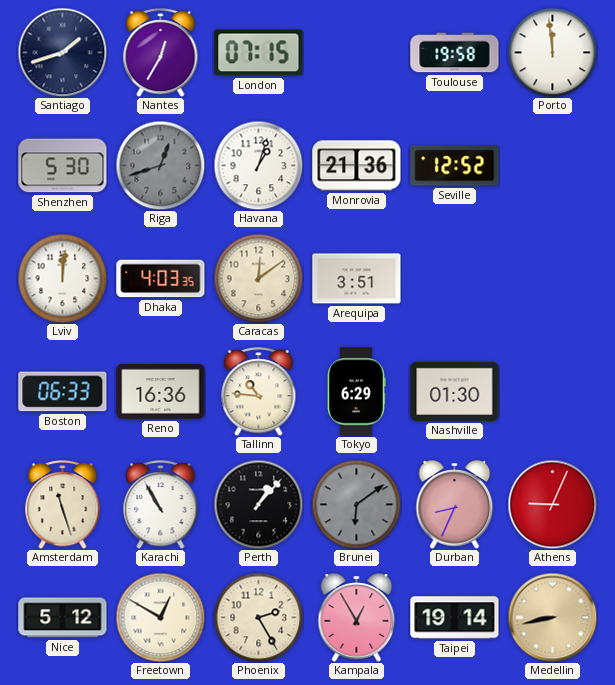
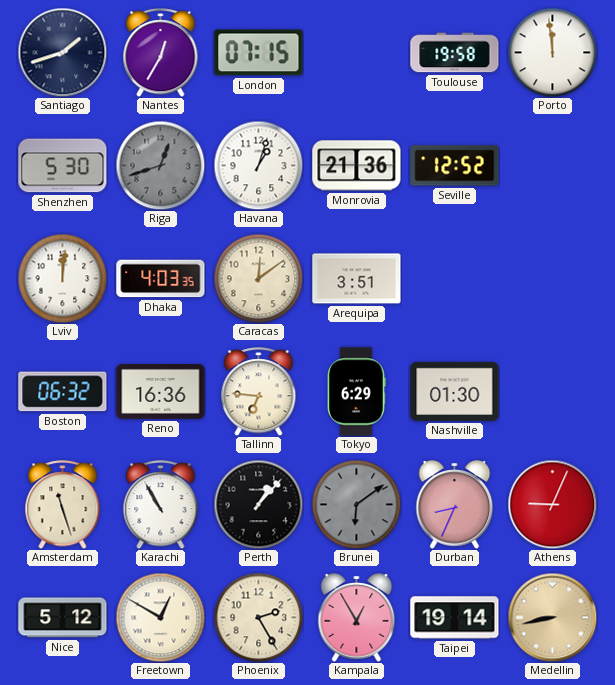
Boston: 06:33 -> 06:32 (63, 392)
Tallinn: 10:46 -> 6:46 (259, 392)
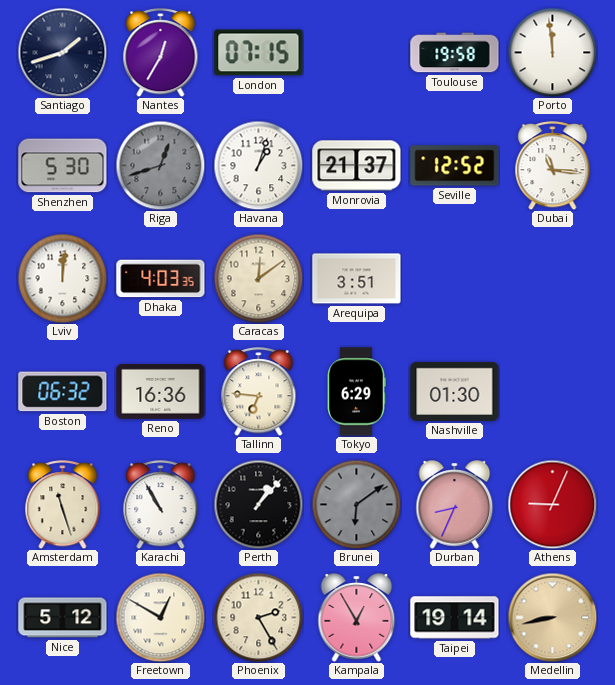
Monrovia: 21:36 -> 21:37 (357, 166)
Dubai: none -> 11:16 (553, 166)
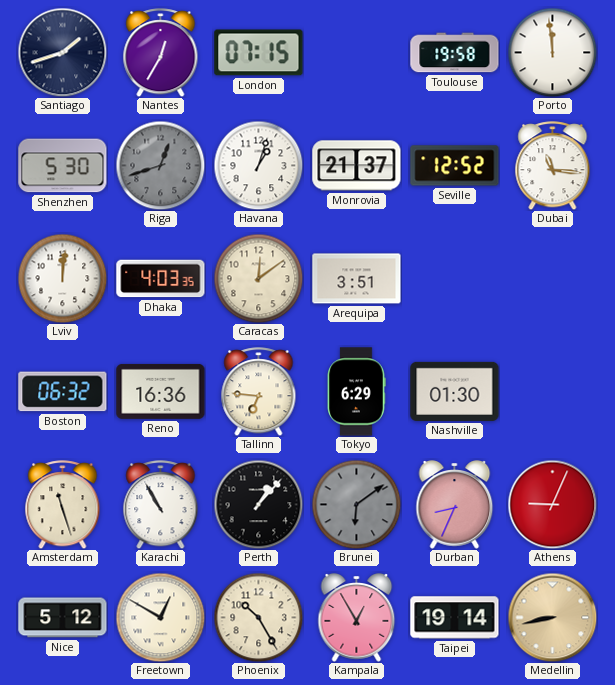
Phoenix: 2:25 -> 10:25 (258, 617)
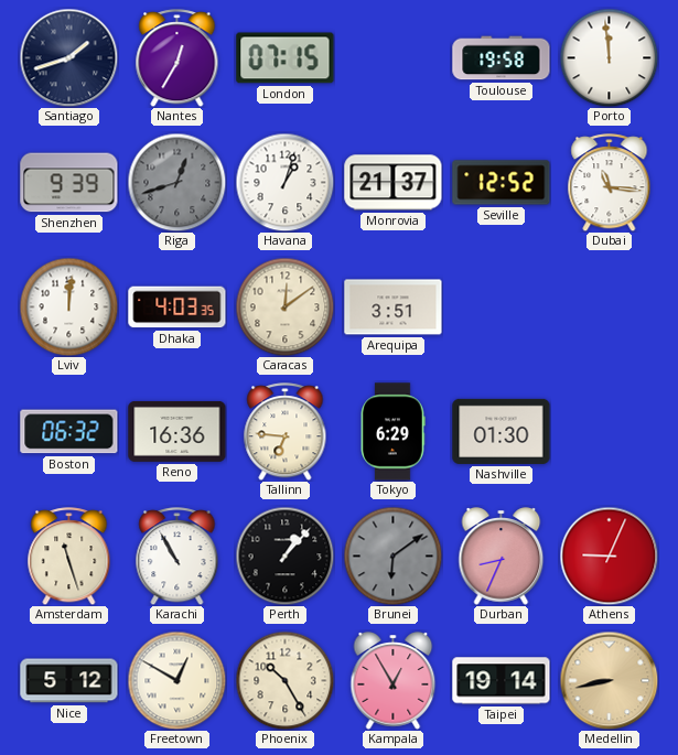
Shenzhen: 5:30 -> 9:39 (69, 183)
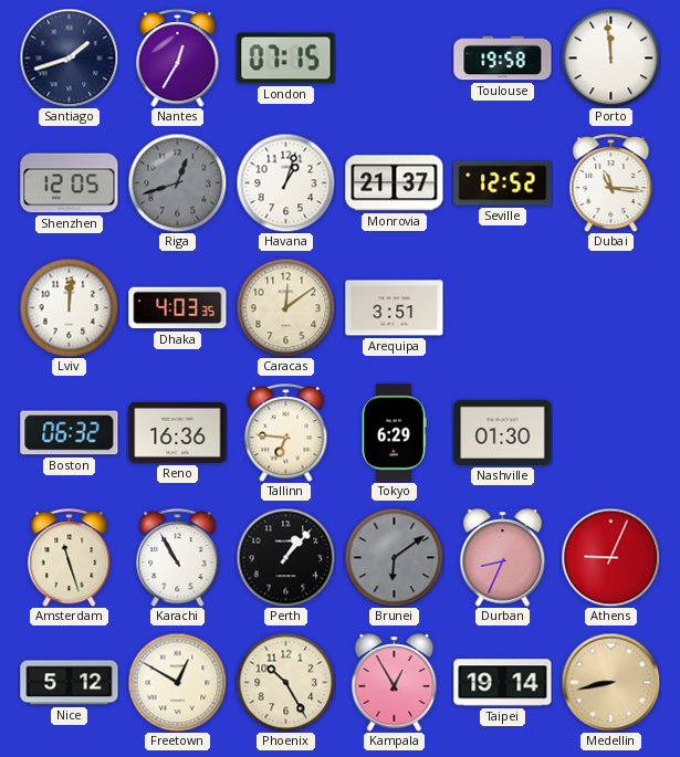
Shenzhen: 9:39 -> 12:05 (70, 183)
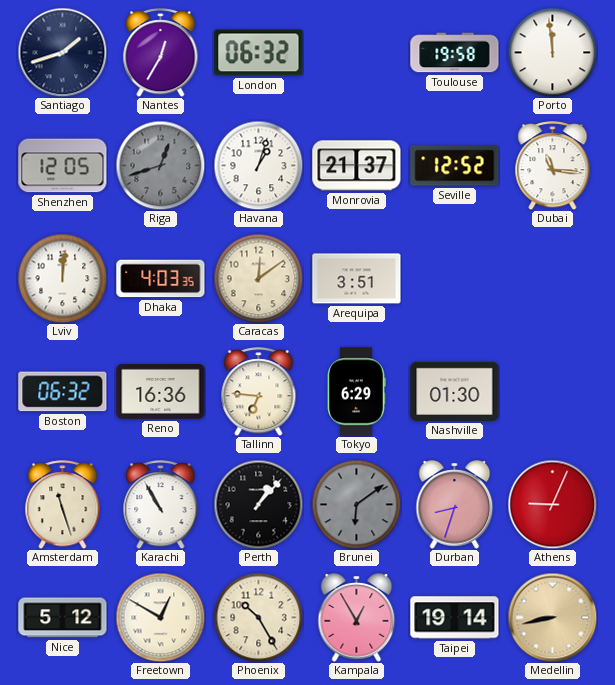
London: 07:15 -> 06:32 (259, 53)
Durban: 8:34 -> 8:33 (455, 505)
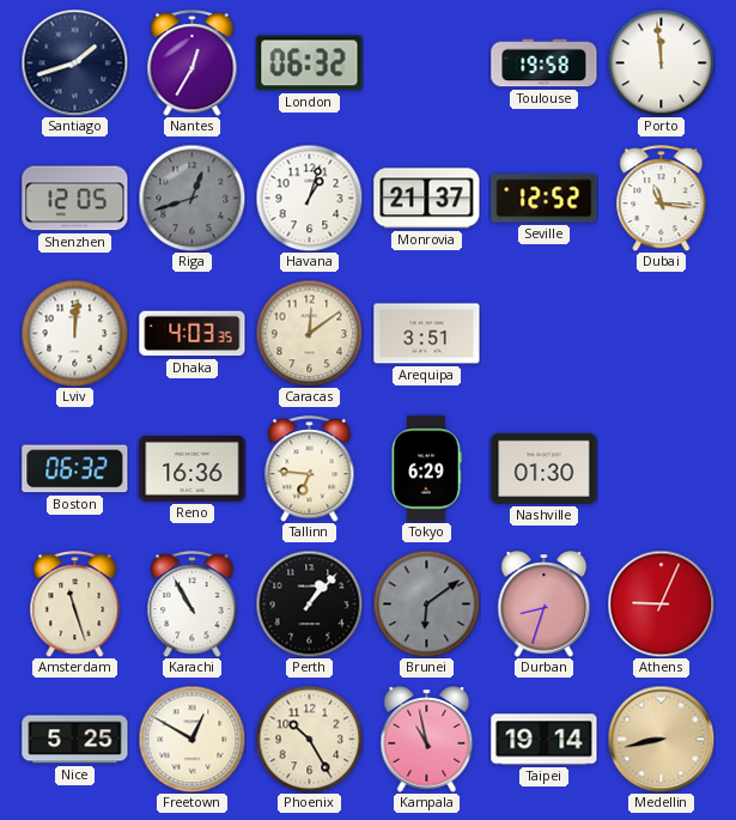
Nice: 5:12 -> 5:25 (75, 740)
Kampala: 12:55 -> 10:58 (427, 740)
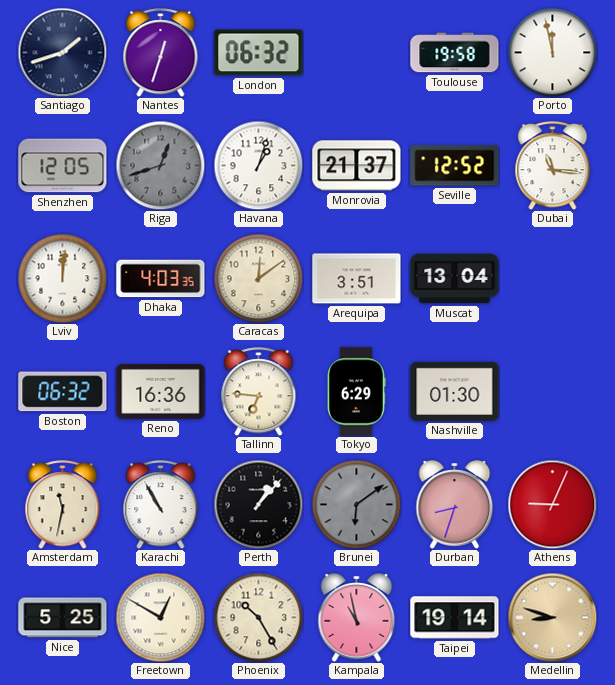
Nantes: 12:35 -> 12:33 (161, 53)
Porto: 11:59 -> 11:58 (552, 52)
Muscat: none -> 13:04 (455, 279)
Amsterdam: 11:27 -> 11:32 (63, 505)
Medellin: 8:43 -> 8:48 (552, 617)
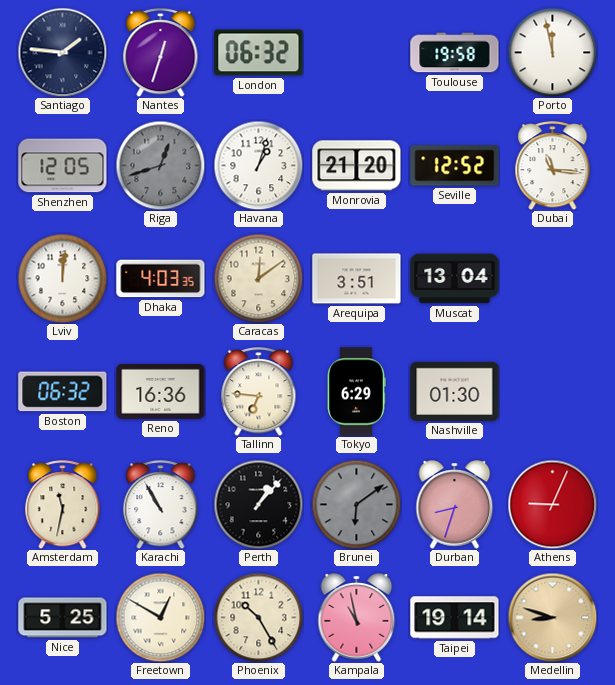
Santiago: 1:42 -> 1:46 (62, 52)
Monrovia: 21:37 -> 21:20 (357, 166)
